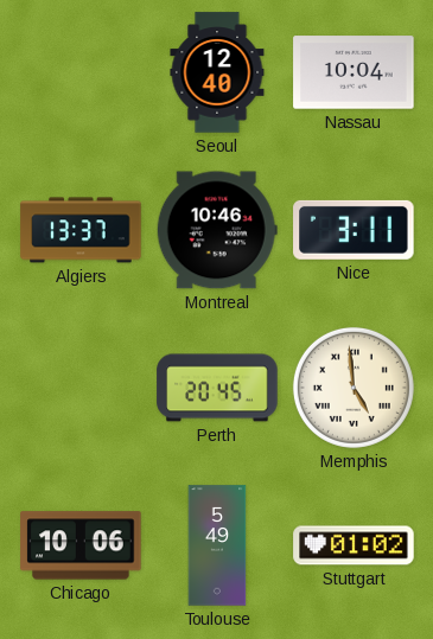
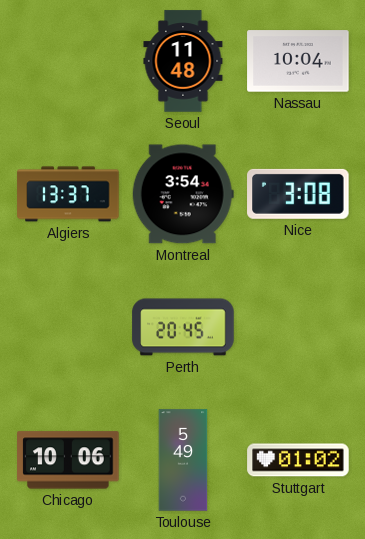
Seoul: 12:40 -> 11:48 (183, 61)
Montreal: 10:46 -> 3:54 (183, 194)
Nice: 3:11 -> 3:08 (298, 194)
Memphis: 4:59 -> none (354, 388)
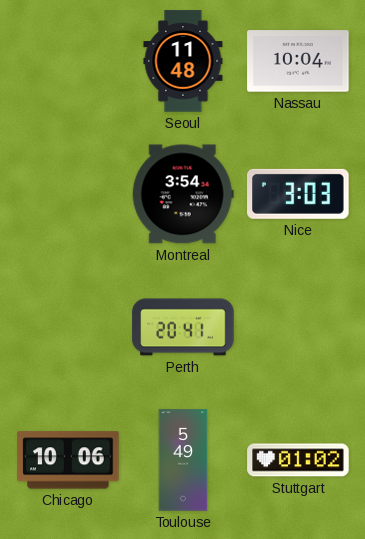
Algiers: 13:37 -> none (68, 194)
Nice: 3:08 -> 3:03 (298, 194)
Perth: 20:45 -> 20:41 (183, 327)
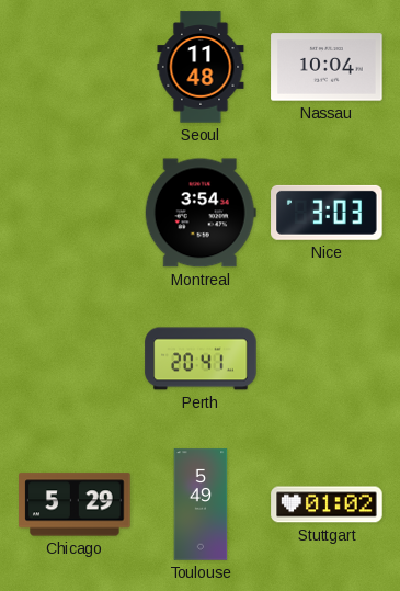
Chicago: 10:06 -> 5:29 (75, 504)
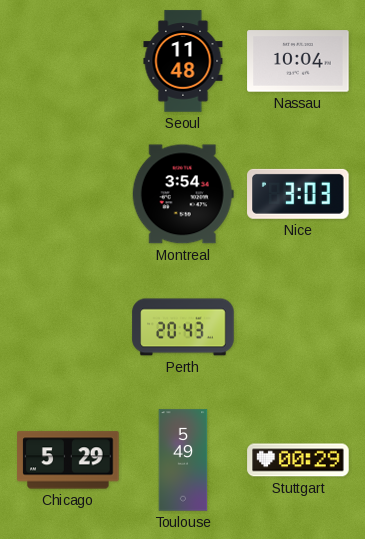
Perth: 20:41 -> 20:43 (183, 327)
Stuttgart: 01:02 -> 00:29 (298, 460)
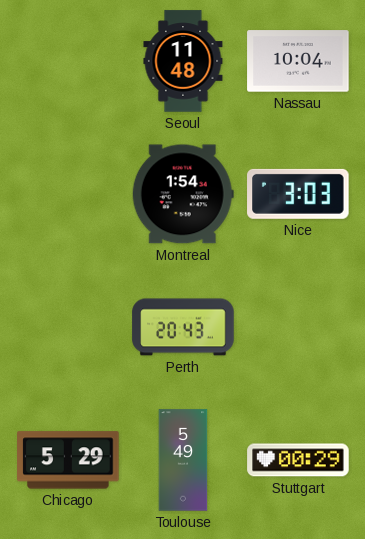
Montreal: 3:54 -> 1:54 (183, 194)
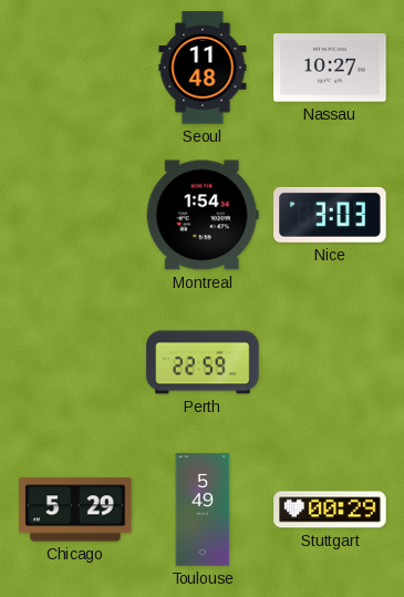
Nassau: 10:04 -> 10:27 (330, 68)
Perth: 20:43 -> 22:59 (203, 362)
